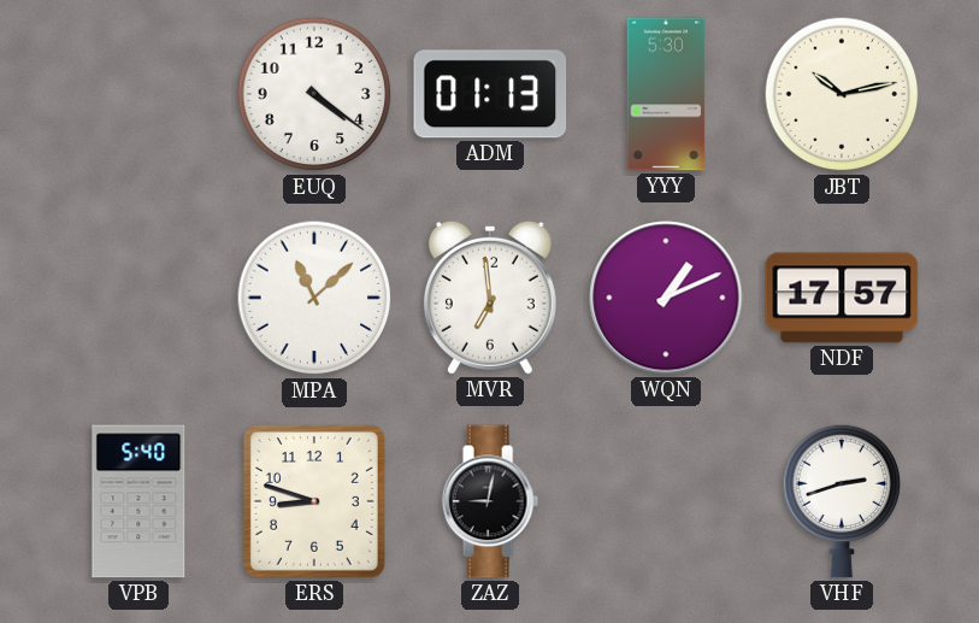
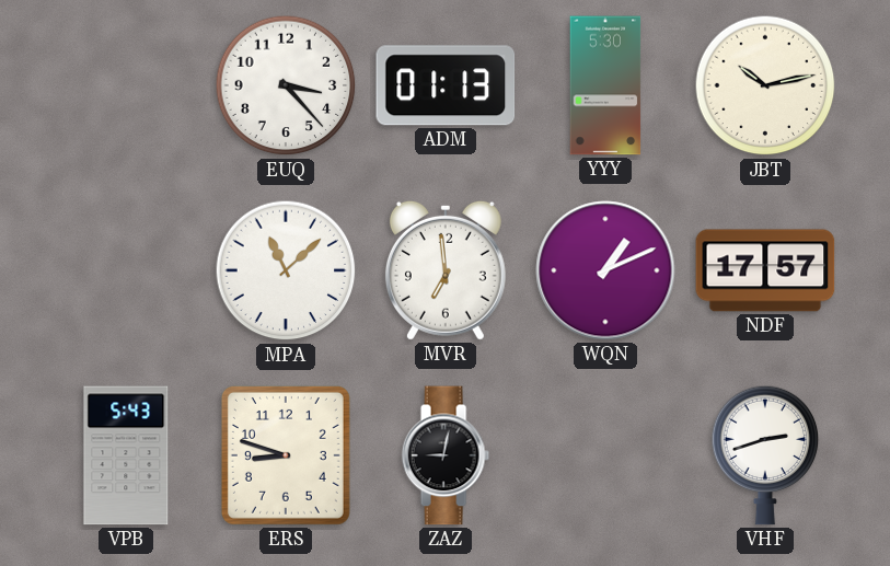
EUQ: 4:21 -> 3:23 (286, 85)
VPB: 5:40 -> 5:43 (126, 455)
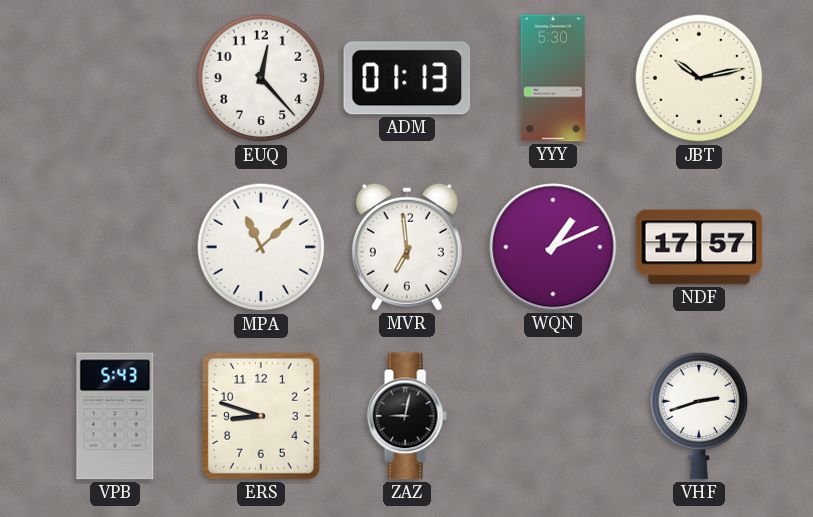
EUQ: 3:23 -> 12:23 (261, 78)
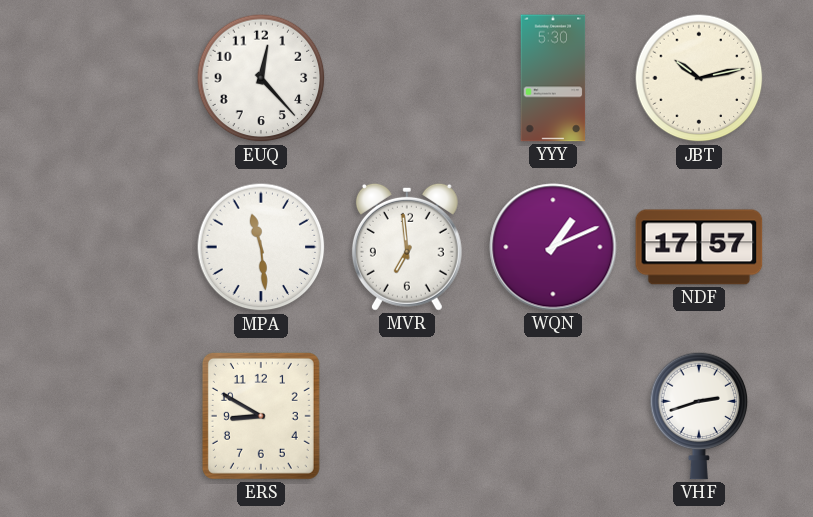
ADM: 01:13 -> none (407, 78)
MPA: 11:08 -> 11:29 (261, 247)
VPB: 5:43 -> none (115, 416)
ERS: 8:48 -> 8:50 (261, 416)
ZAZ: 9:02 -> none (407, 416)
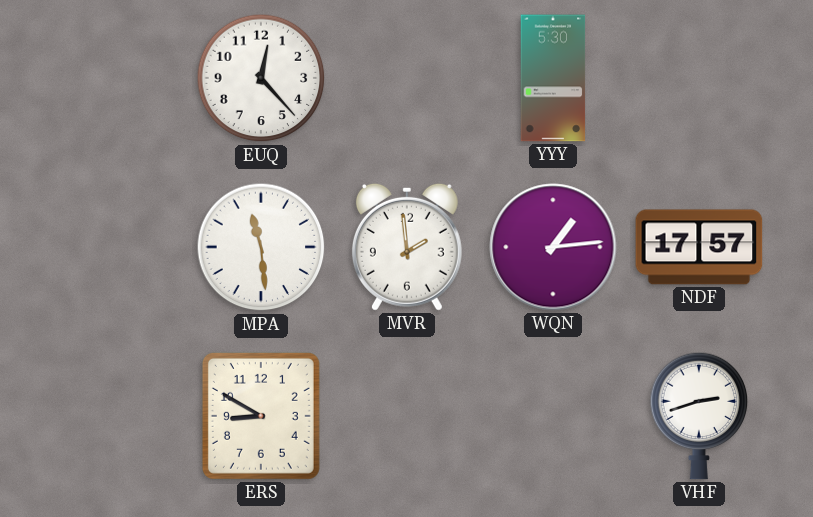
JBT: 10:13 -> none (699, 78)
MVR: 6:59 -> 1:59 (407, 247)
WQN: 1:11 -> 1:14 (553, 247)
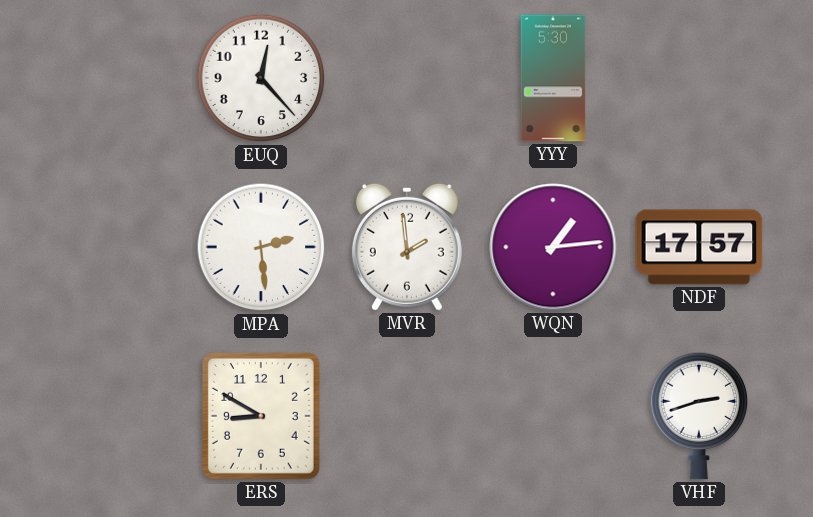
MPA: 11:29 -> 2:29 (261, 247)
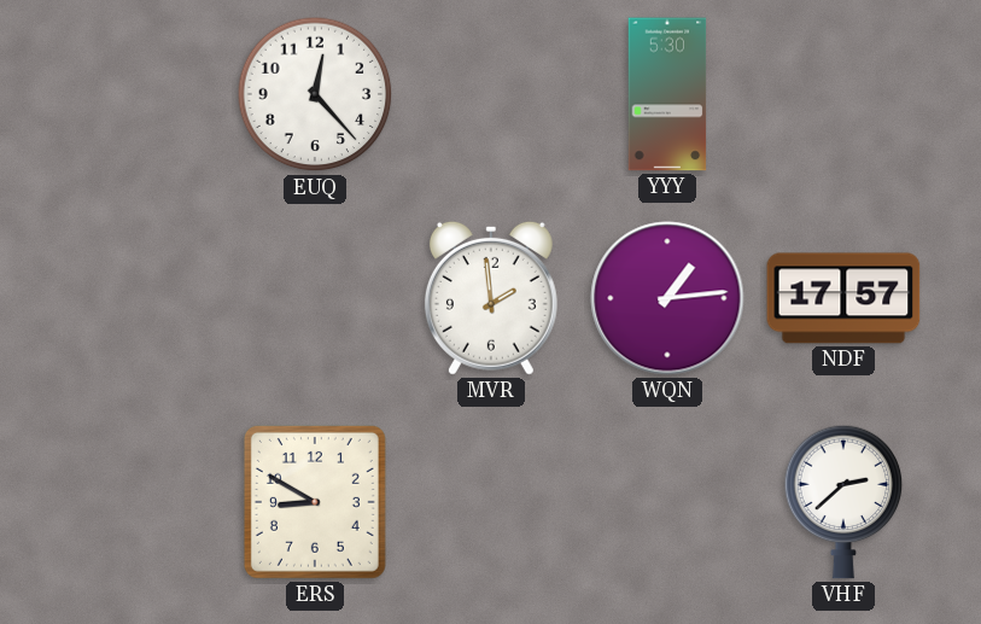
MPA: 2:29 -> none (261, 247)
VHF: 2:42 -> 2:38 (843, 502)
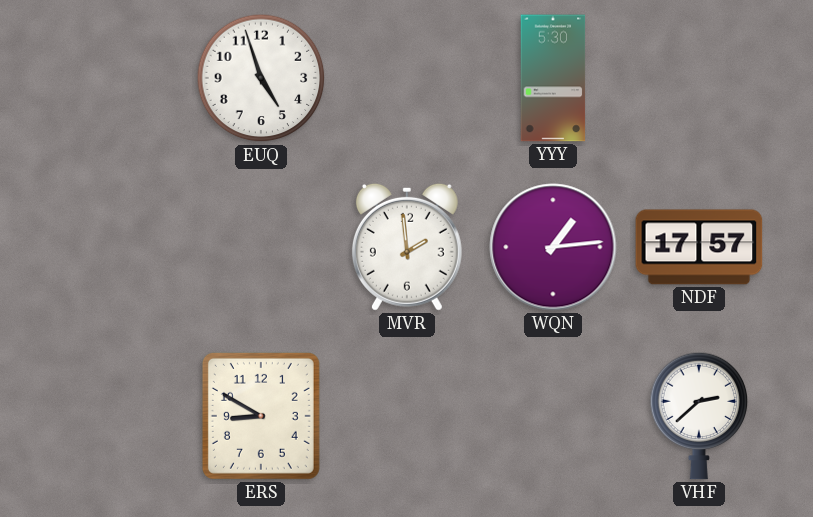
EUQ: 12:23 -> 4:57 (261, 78)
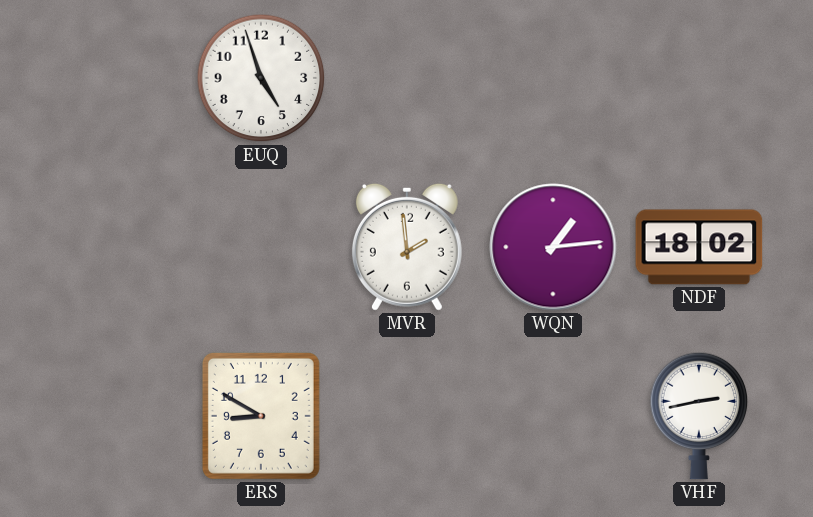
YYY: 5:30 -> none (553, 78)
NDF: 17:57 -> 18:02 (699, 247)
VHF: 2:38 -> 2:43 (699, 416)
